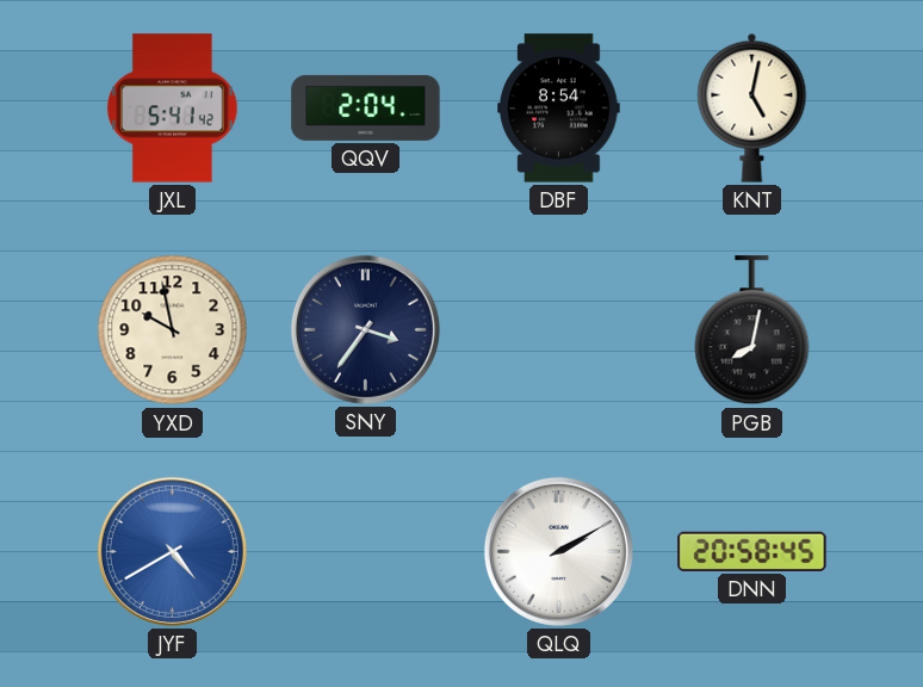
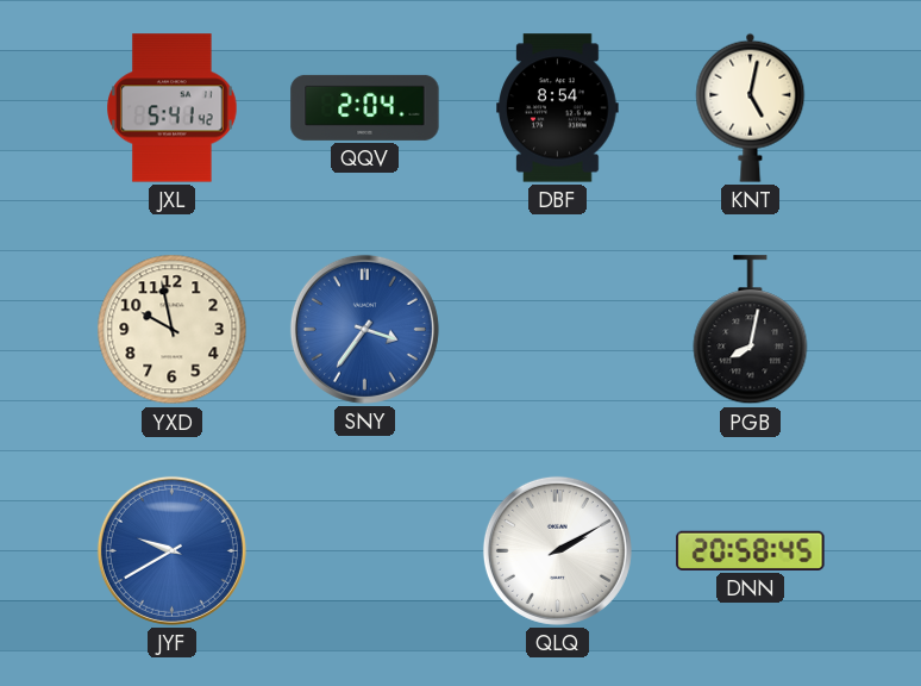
SNY dial: navy -> blue (364, 329)
JYF: 4:40 -> 9:40 (171, 550)
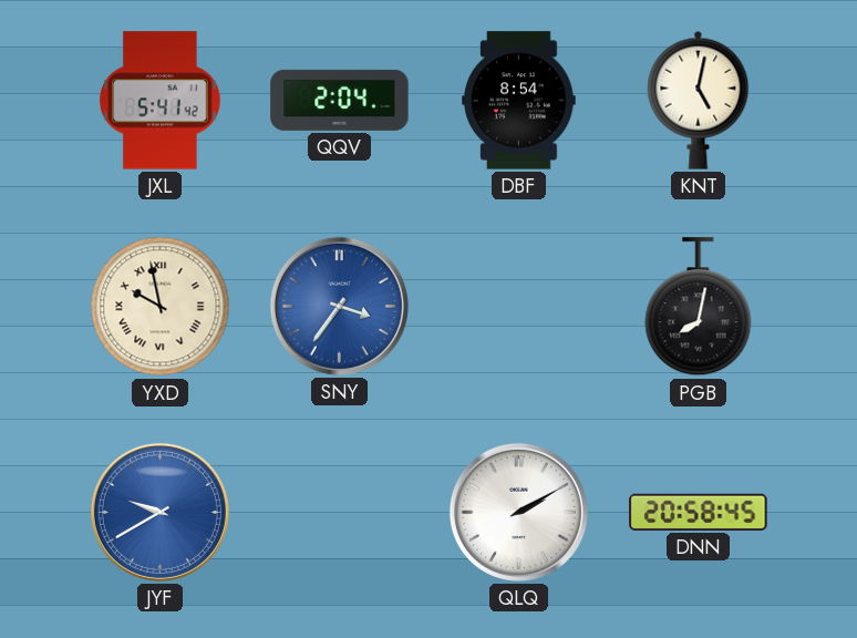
YXD numerals: Arabic -> Roman (161, 307)
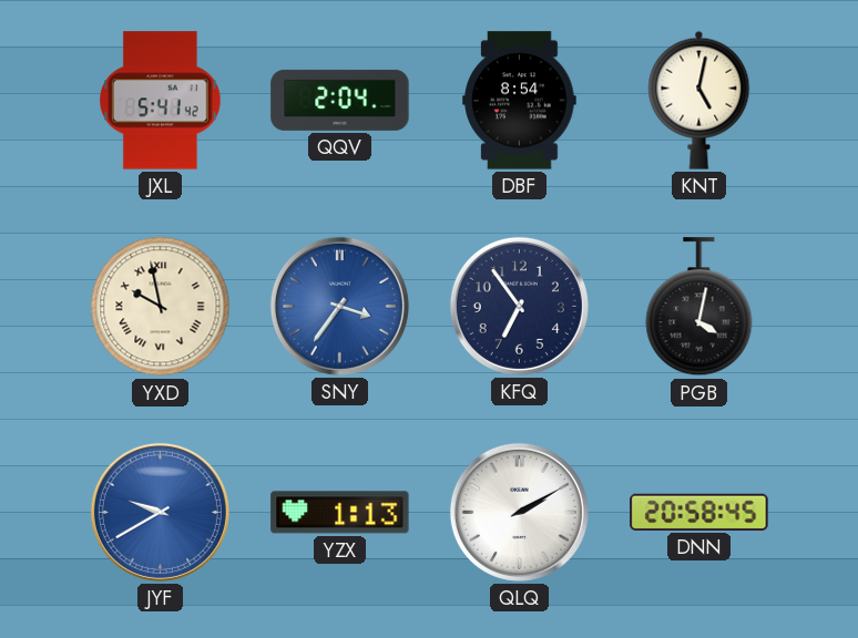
KFQ: none -> 6:54 (519, 306)
PGB: 8:02 -> 4:02 (699, 307)
YZX: none -> 1:13 (340, 513)
